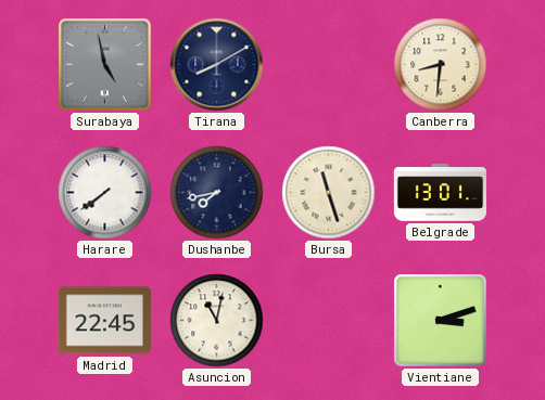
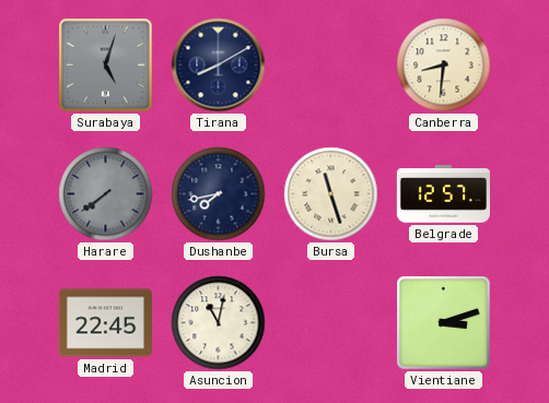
Surabaya: 4:58 -> 5:03 (106, 66)
Harare dial: white -> grey (106, 194)
Belgrade: 13:01 -> 12:57 (443, 194)
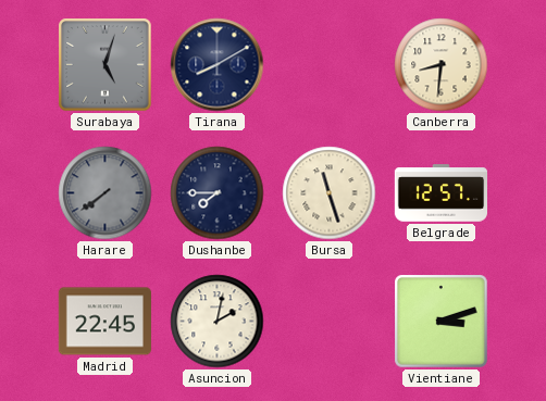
Dushanbe: 7:43 -> 7:45 (218, 193)
Asuncion: 11:02 -> 2:02 (218, 322)
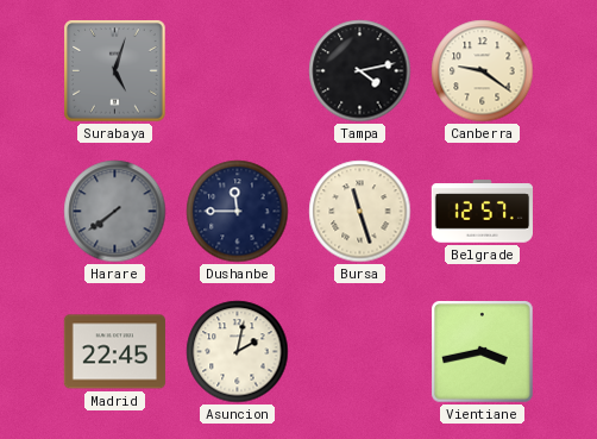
Tirana: 8:10 -> none (218, 65)
Tampa: none -> 4:13 (360, 71)
Canberra: 8:31 -> 9:21 (483, 71)
Dushanbe: 7:45 -> 11:45 (238, 212)
Vientiane: 3:12 -> 3:43 (483, 352)
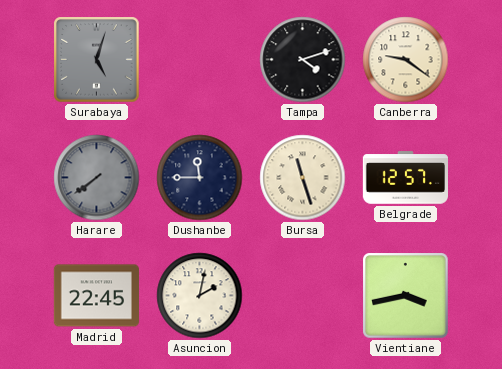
Tampa: 4:13 -> 4:12 (303, 60)
